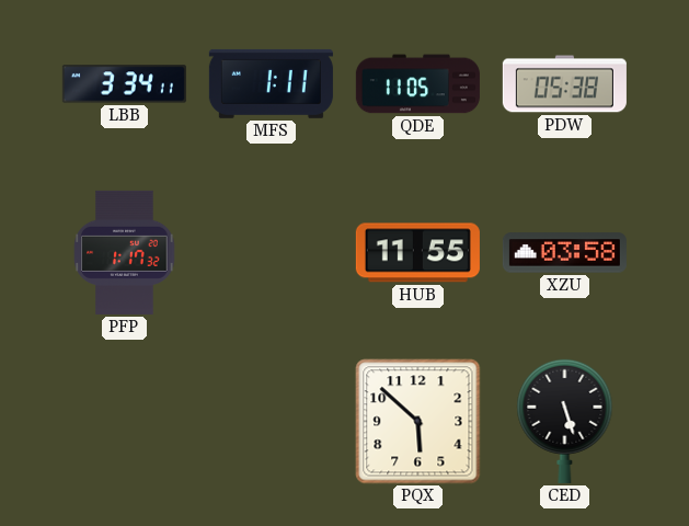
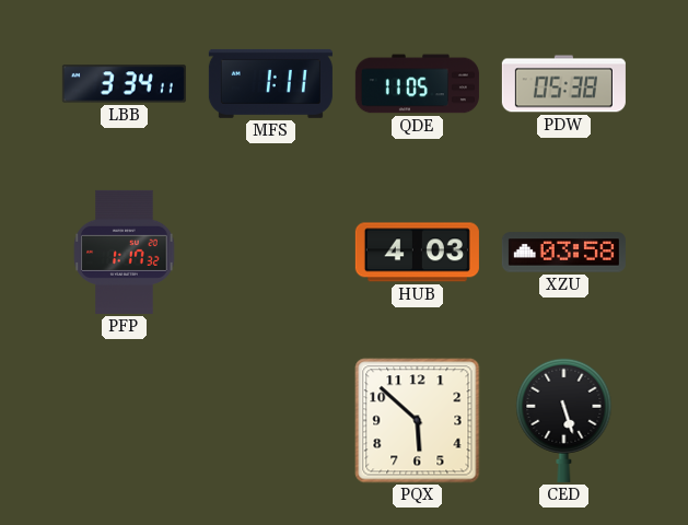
HUB: 11:55 -> 4:03 (417, 253)
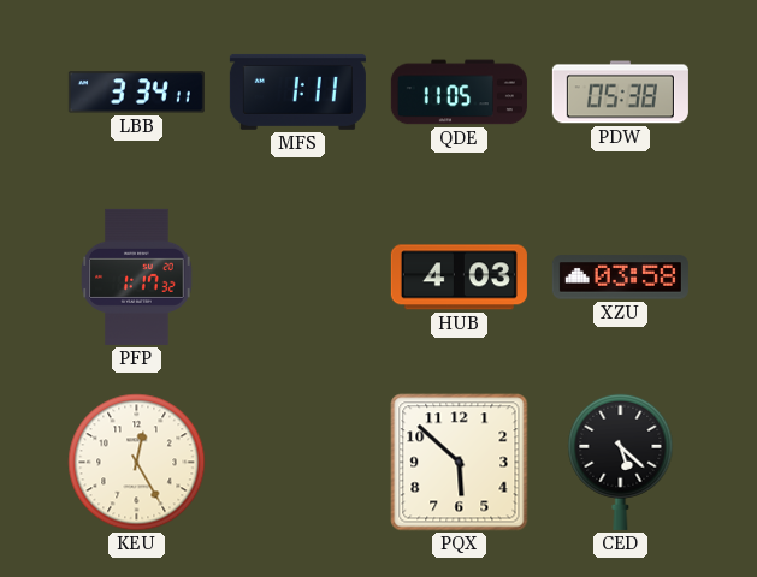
KEU: none -> 12:25 (137, 463)
CED: 5:27 -> 5:22 (621, 462)
